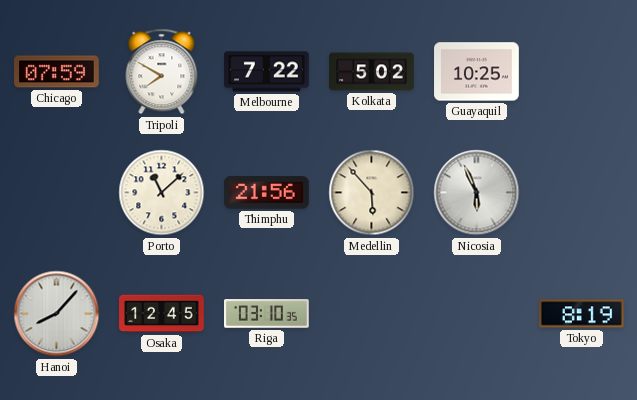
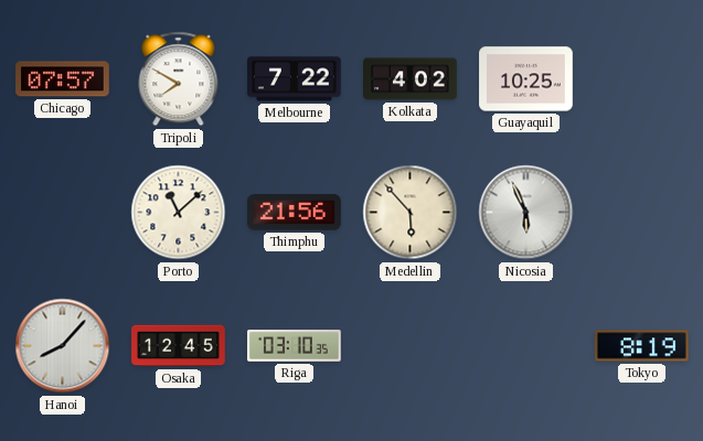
Chicago: 07:59 -> 07:57 (63, 79)
Kolkata: 5:02 -> 4:02 (411, 79)
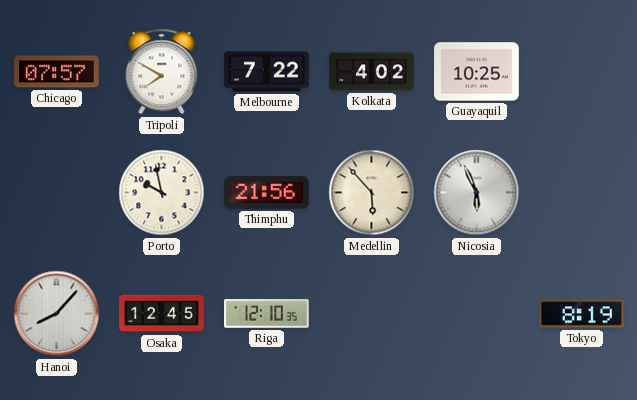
Porto: 11:08 -> 9:58 (162, 193)
Riga: 03:10 -> 12:10 (267, 314)
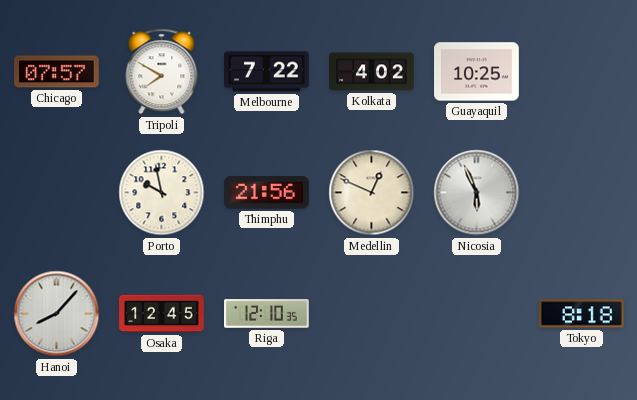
Medellin: 5:53 -> 12:49 (372, 193)
Tokyo: 8:19 -> 8:18 (582, 314)
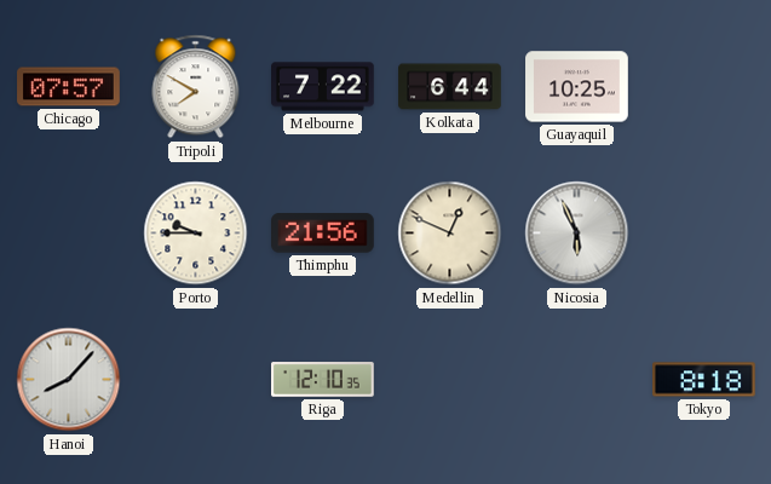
Kolkata: 4:02 -> 6:44 (450, 87)
Porto: 9:58 -> 9:45 (196, 234)
Osaka: 12:45 -> none (162, 314)
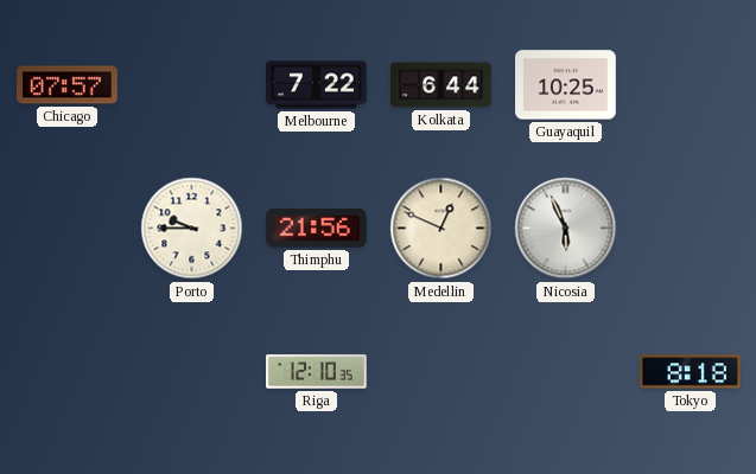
Tripoli: 7:50 -> none (196, 87)
Hanoi: 8:07 -> none (69, 380)
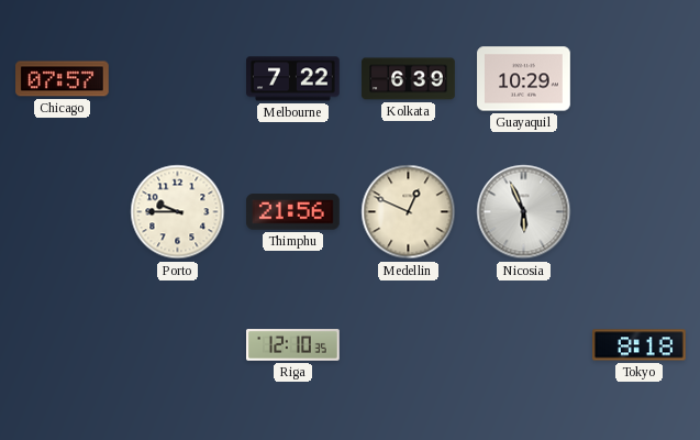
Kolkata: 6:44 -> 6:39 (409, 79)
Guayaquil: 10:25 -> 10:29 (524, 79)
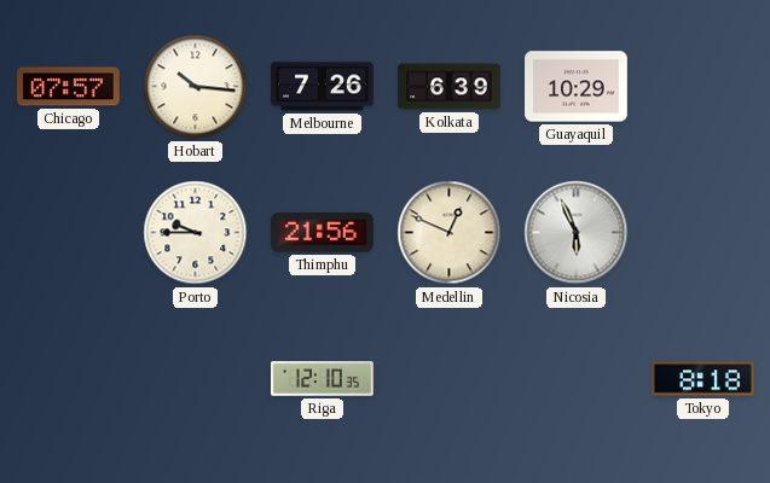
Hobart: none -> 10:16 (196, 87)
Melbourne: 7:22 -> 7:26 (323, 87)
